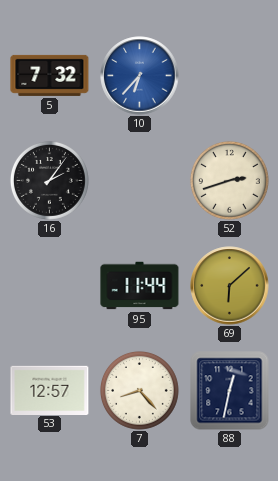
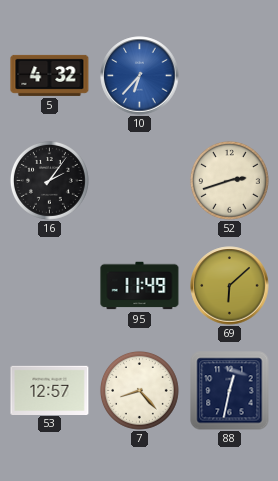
5: 7:32 -> 4:32 (50, 75)
95: 11:44 -> 11:49 (140, 286)
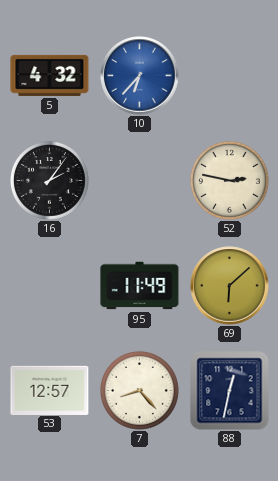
52: 2:42 -> 2:47 (229, 180)
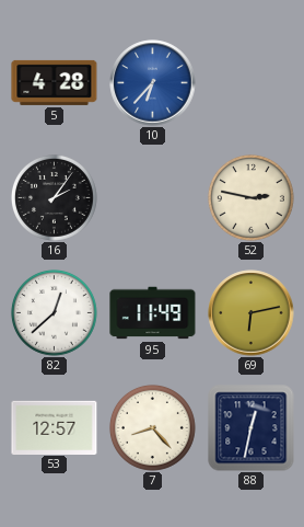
5: 4:32 -> 4:28 (55, 82)
82: none -> 12:38 (54, 312)
69: 6:08 -> 6:13 (252, 313)
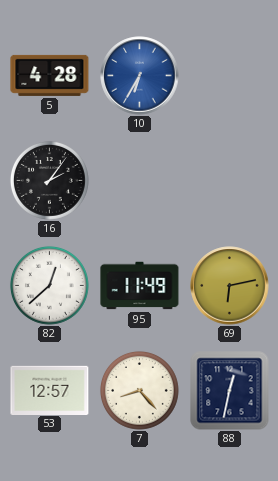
10: 6:37 -> 6:35 (140, 76)
52: 2:47 -> none (250, 197)
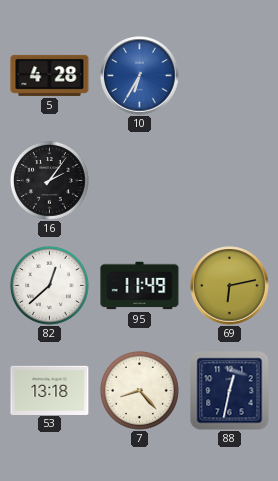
53: 12:57 -> 13:18 (50, 390)
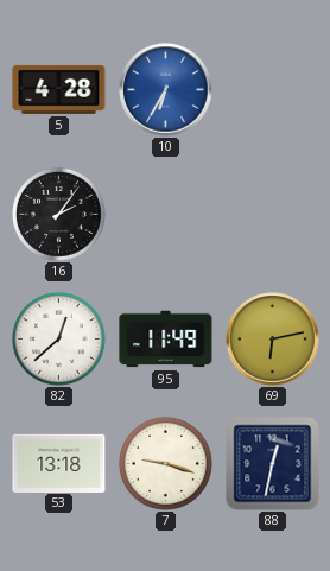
7: 8:23 -> 9:18 (165, 463)
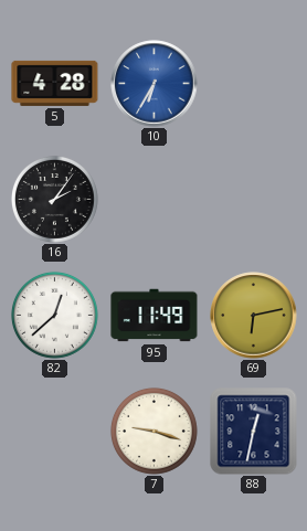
53: 13:18 -> none (59, 463)
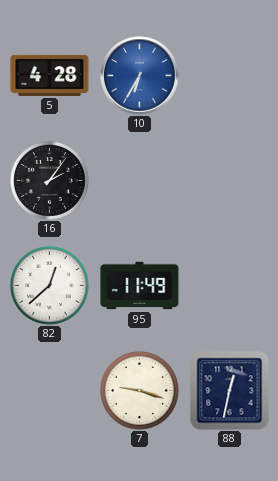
69: 6:13 -> none (254, 316)
